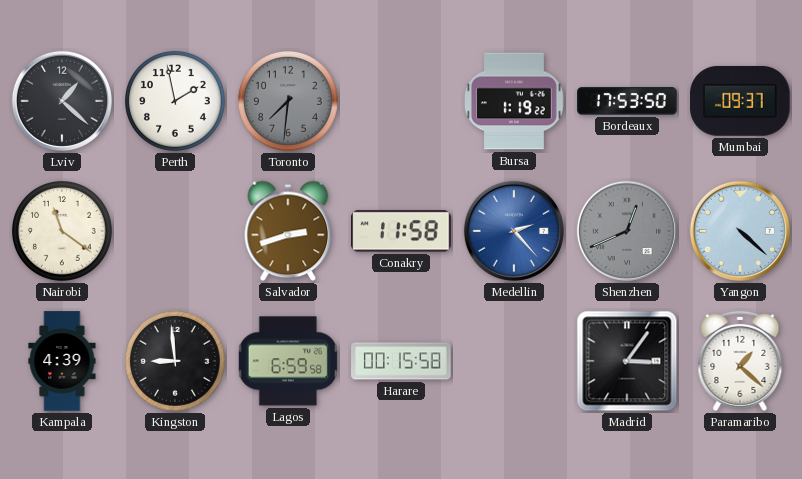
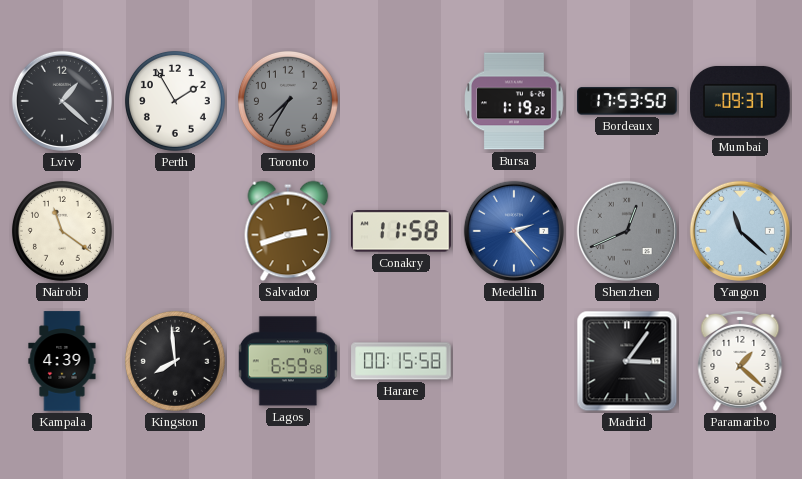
Perth: 1:58 -> 1:55 (175, 101)
Toronto: 7:31 -> 7:35 (288, 101)
Yangon: 4:22 -> 11:22 (740, 231)
Kingston: 8:59 -> 7:59 (175, 361)
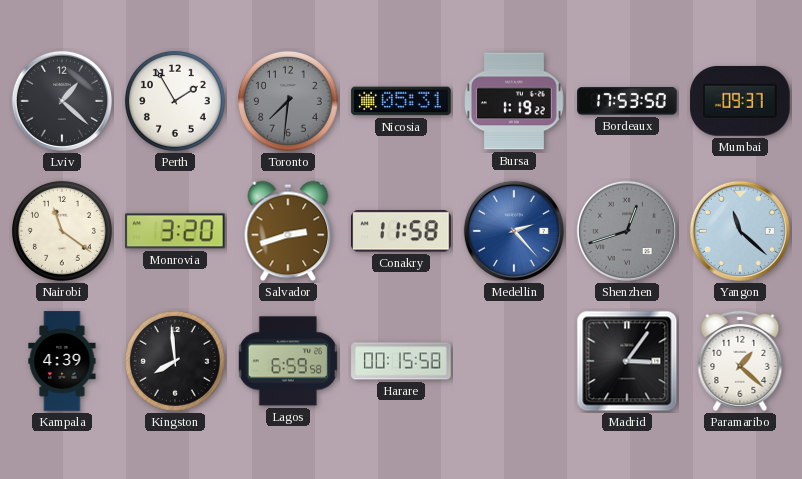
Toronto: 7:35 -> 7:31 (288, 101)
Nicosia: none -> 05:31 (401, 101)
Monrovia: none -> 3:20 (175, 231)
Shenzhen: 12:41 -> 12:42 (627, 231)
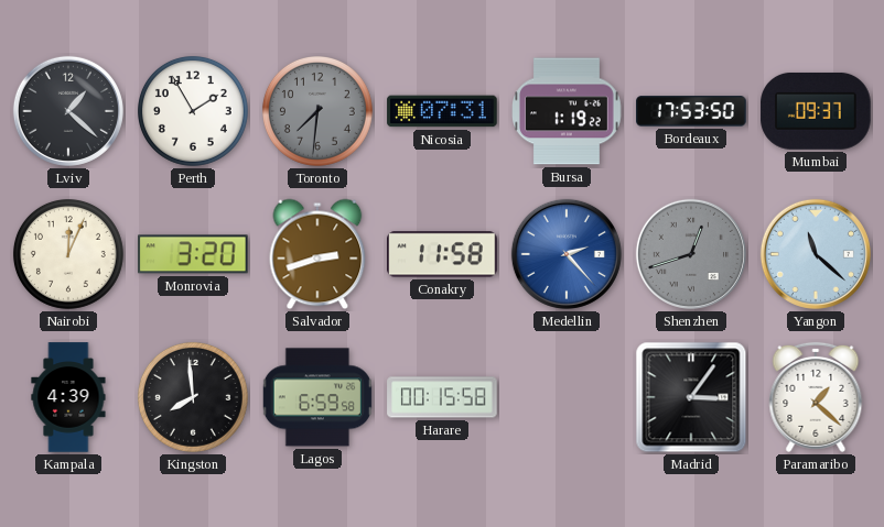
Nicosia: 05:31 -> 07:31 (442, 111)
Nairobi: 11:21 -> 12:04 (68, 254)
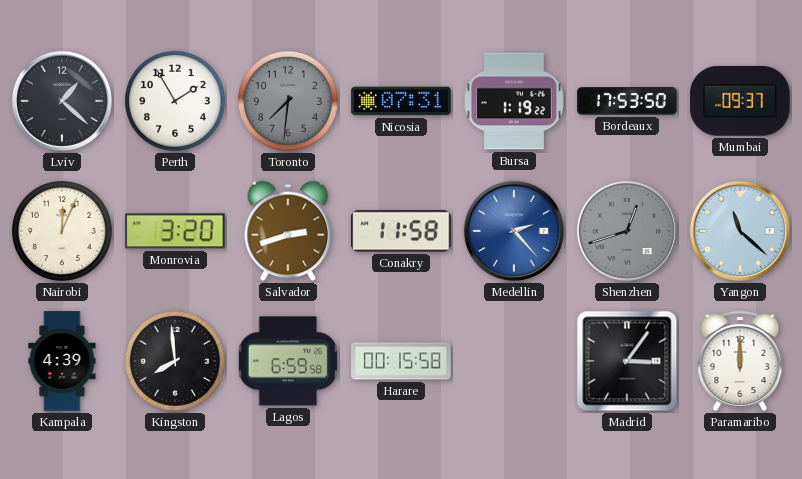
Paramaribo: 1:22 -> 12:00 (740, 361)
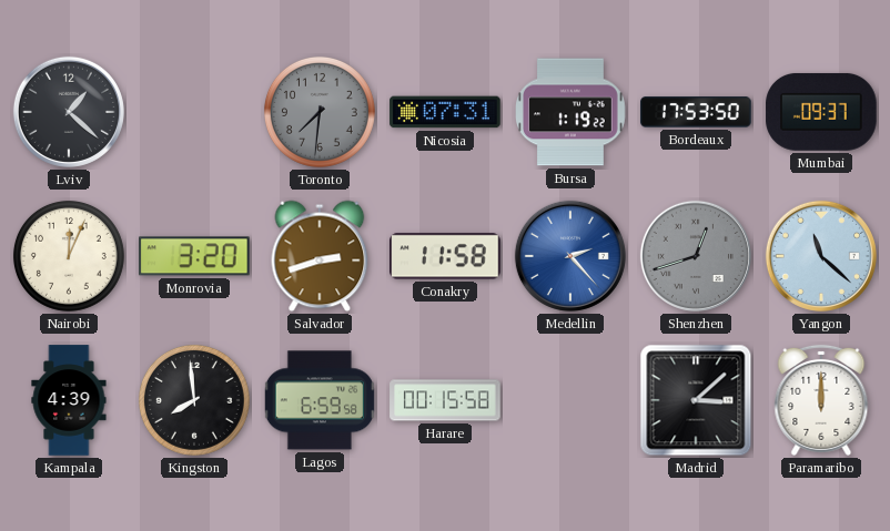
Perth: 1:55 -> none (175, 101)
Madrid: 3:06 -> 3:08 (696, 400)
